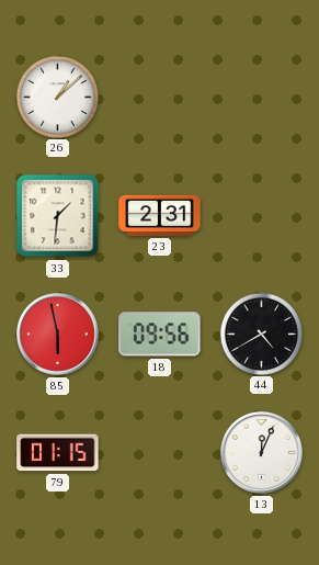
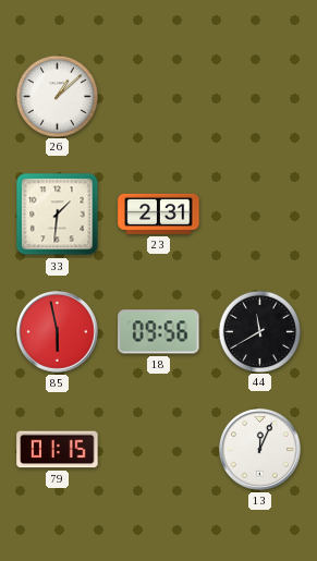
44: 4:40 -> 11:40 (259, 331)
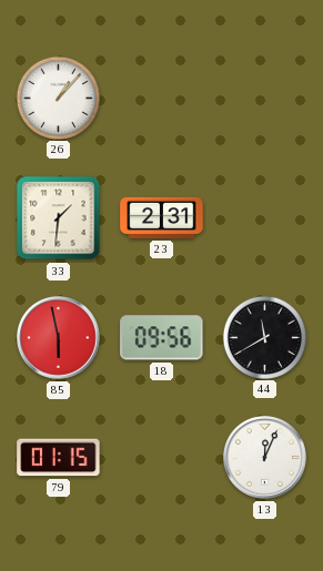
26: 1:08 -> 1:07 (58, 98)
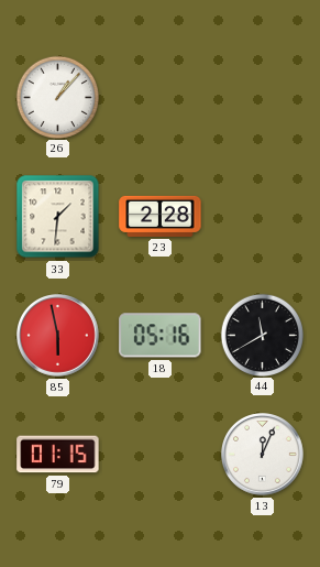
23: 2:31 -> 2:28 (161, 216)
18: 09:56 -> 05:16 (161, 336)
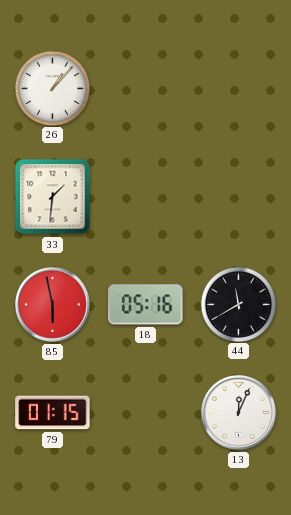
23: 2:28 -> none (161, 216)
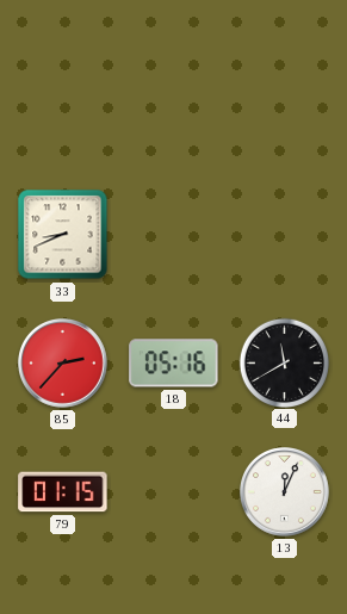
26: 1:07 -> none (52, 88)
33: 1:31 -> 8:41 (63, 235)
85: 5:58 -> 2:37 (63, 364)
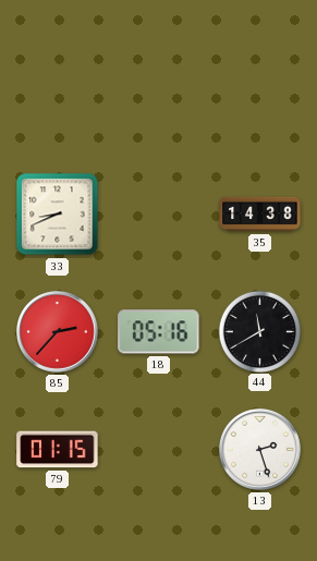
35: none -> 14:38 (260, 215)
13: 12:04 -> 2:27 (260, 450)
